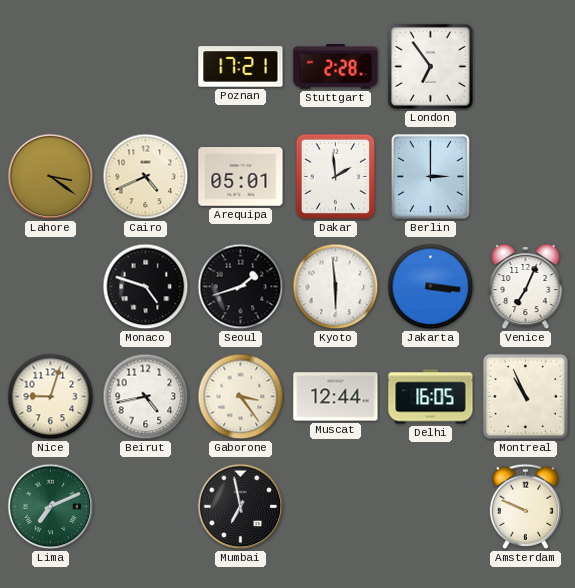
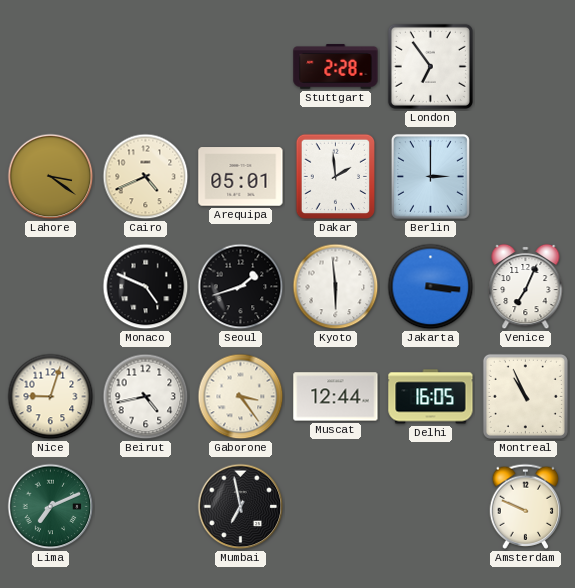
Poznan: 17:21 -> none (241, 67)
Monaco: 4:48 -> 4:49 (146, 287)
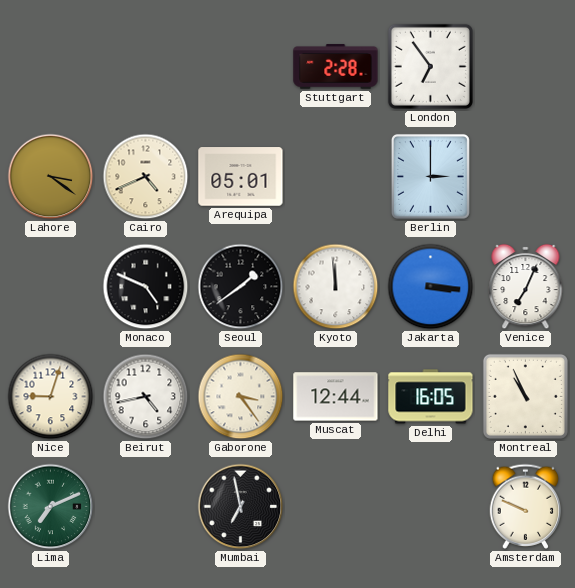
Dakar: 1:59 -> none (335, 177)
Seoul: 1:42 -> 1:39 (241, 287)
Kyoto: 5:59 -> 11:59 (336, 287)
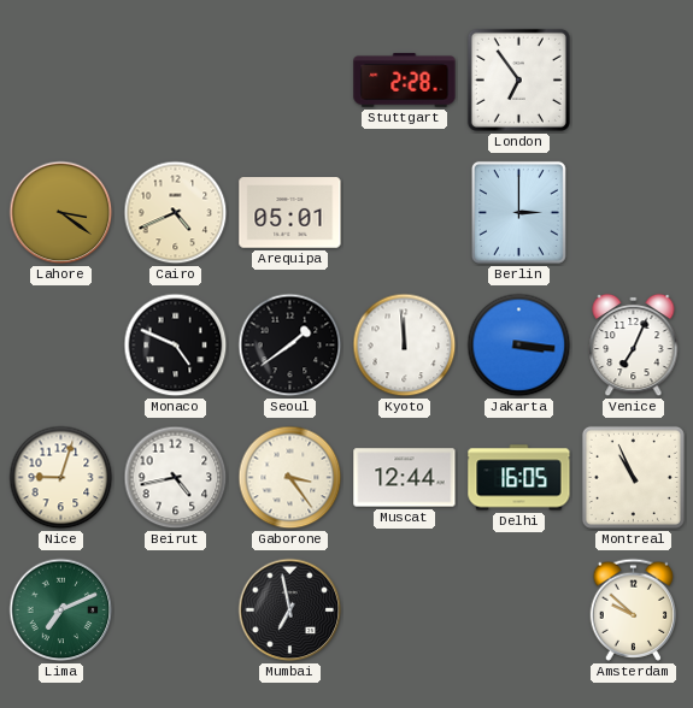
Amsterdam: 9:49 -> 9:52 (634, 609)
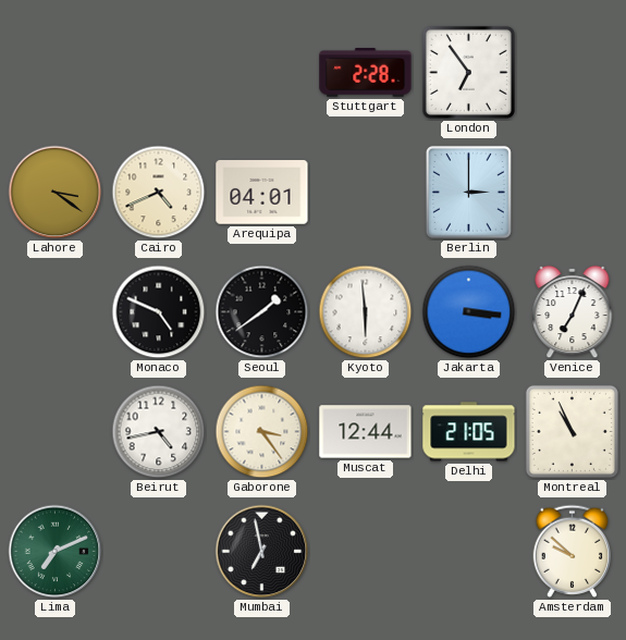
Arequipa: 05:01 -> 04:01 (262, 193)
Kyoto: 11:59 -> 5:59 (366, 312)
Nice: 9:03 -> none (61, 478)
Delhi: 16:05 -> 21:05 (469, 432)
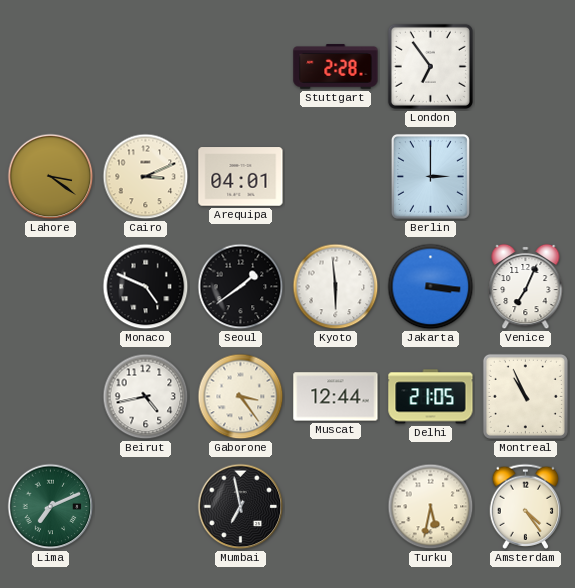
Cairo: 4:41 -> 3:11 (146, 177)
Turku: none -> 5:32 (431, 507)
Amsterdam: 9:52 -> 4:24 (526, 506)
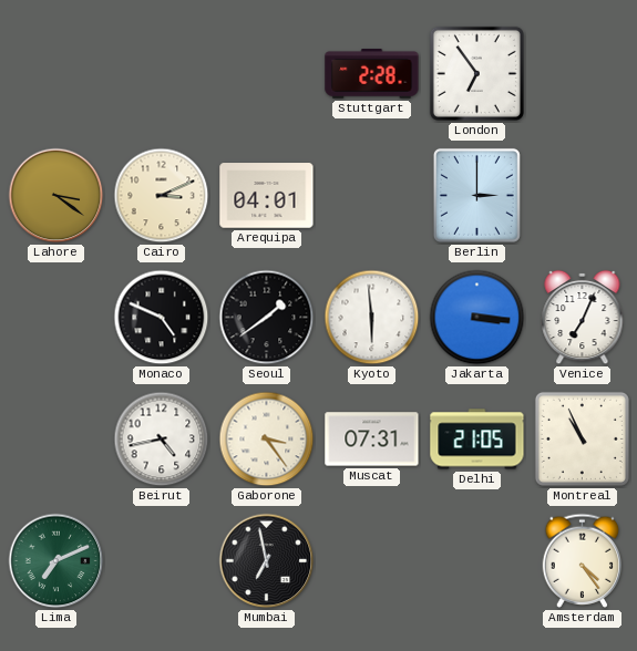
Muscat: 12:44 -> 07:31 (372, 440)
Turku: 5:32 -> none (431, 507)
